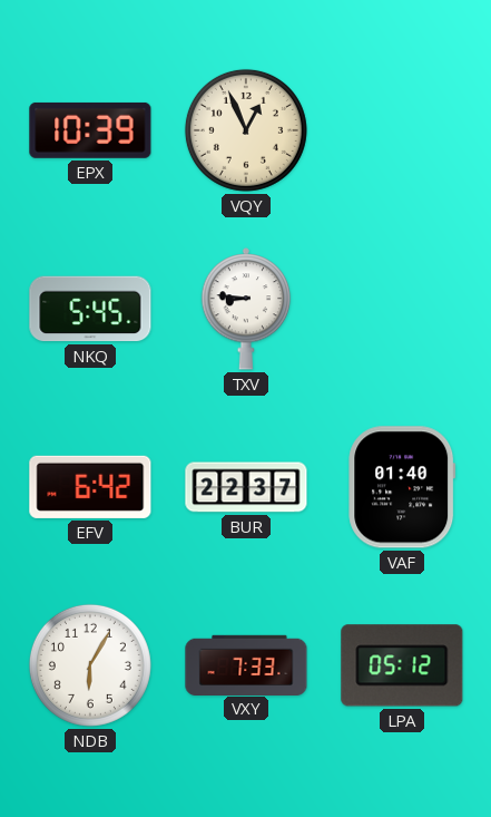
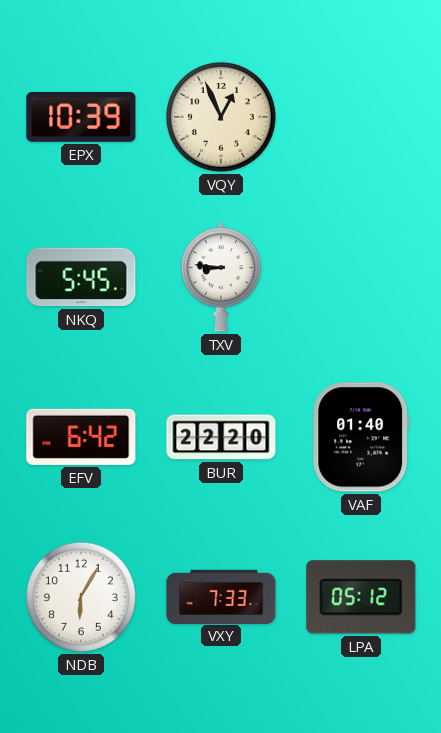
BUR: 22:37 -> 22:20 (221, 437)
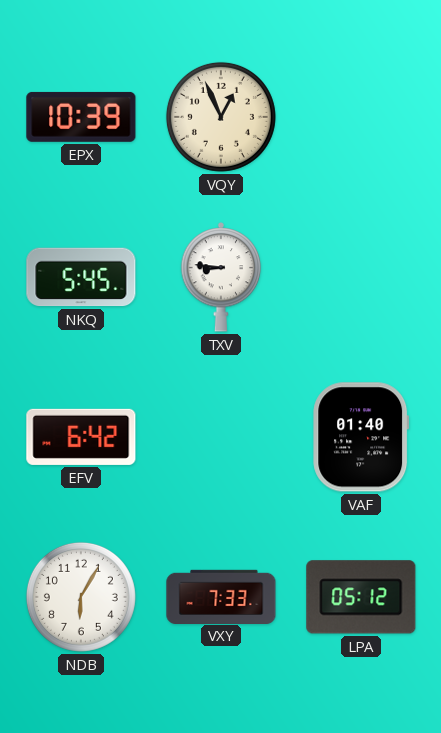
BUR: 22:20 -> none (221, 437)
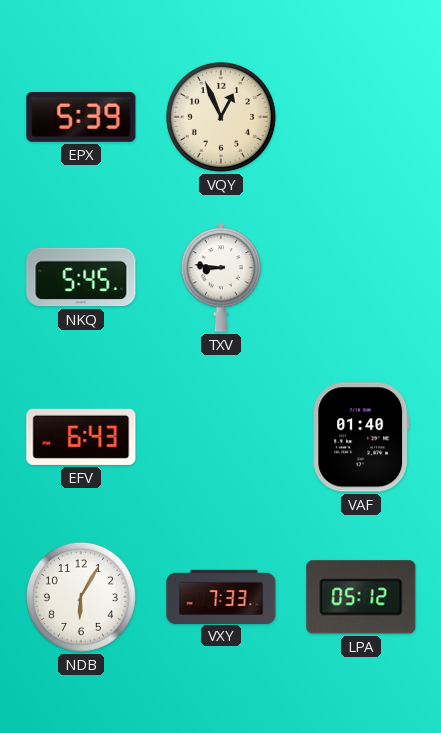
EPX: 10:39 -> 5:39 (81, 117)
EFV: 6:42 -> 6:43 (81, 437)
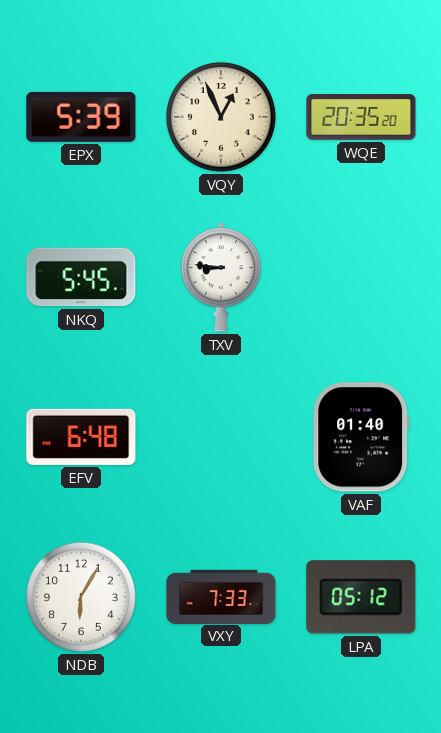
WQE: none -> 20:35 (361, 117)
EFV: 6:43 -> 6:48 (81, 437)
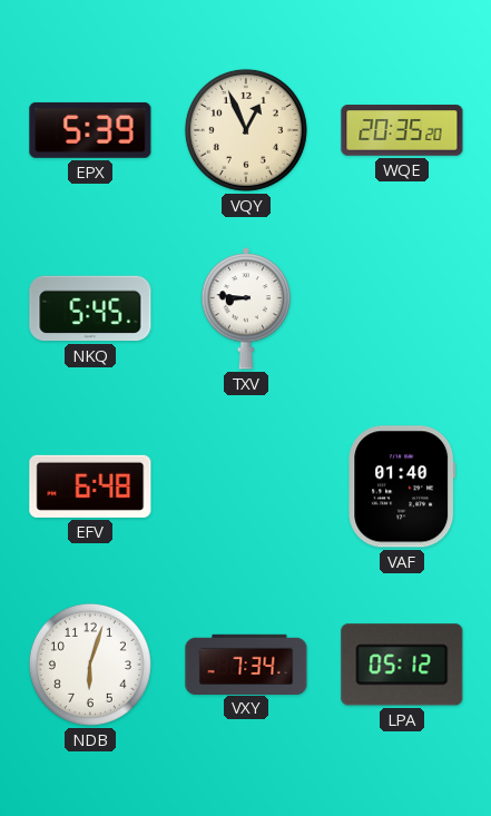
NDB: 6:05 -> 6:03 (90, 665)
VXY: 7:33 -> 7:34 (246, 663)
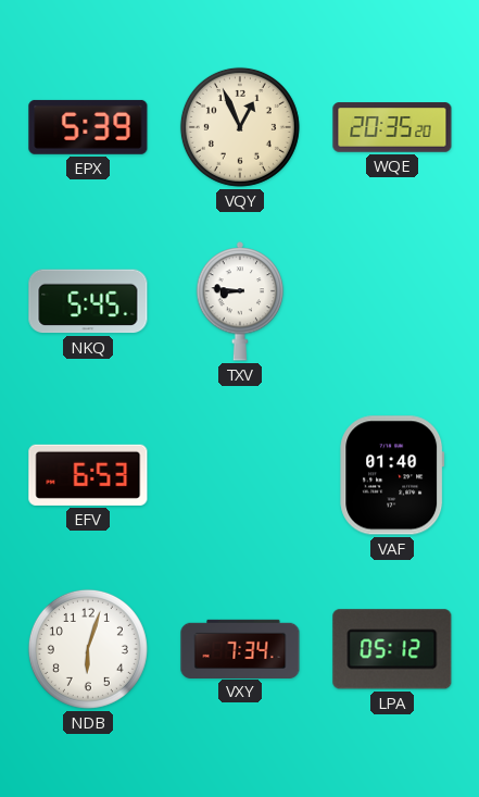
EFV: 6:48 -> 6:53 (88, 475)
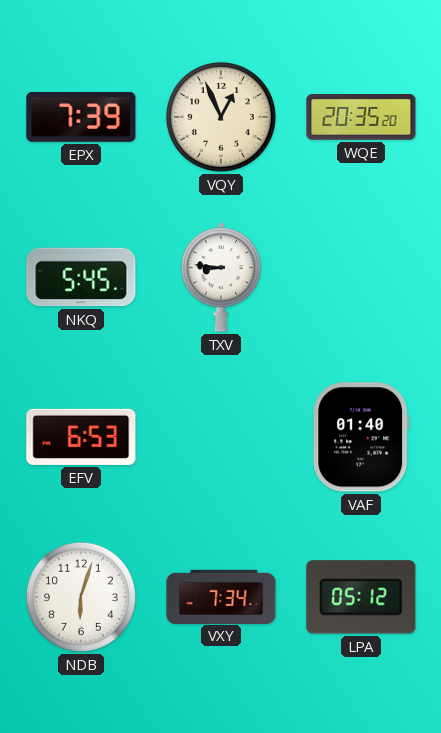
EPX: 5:39 -> 7:39 (81, 117)
